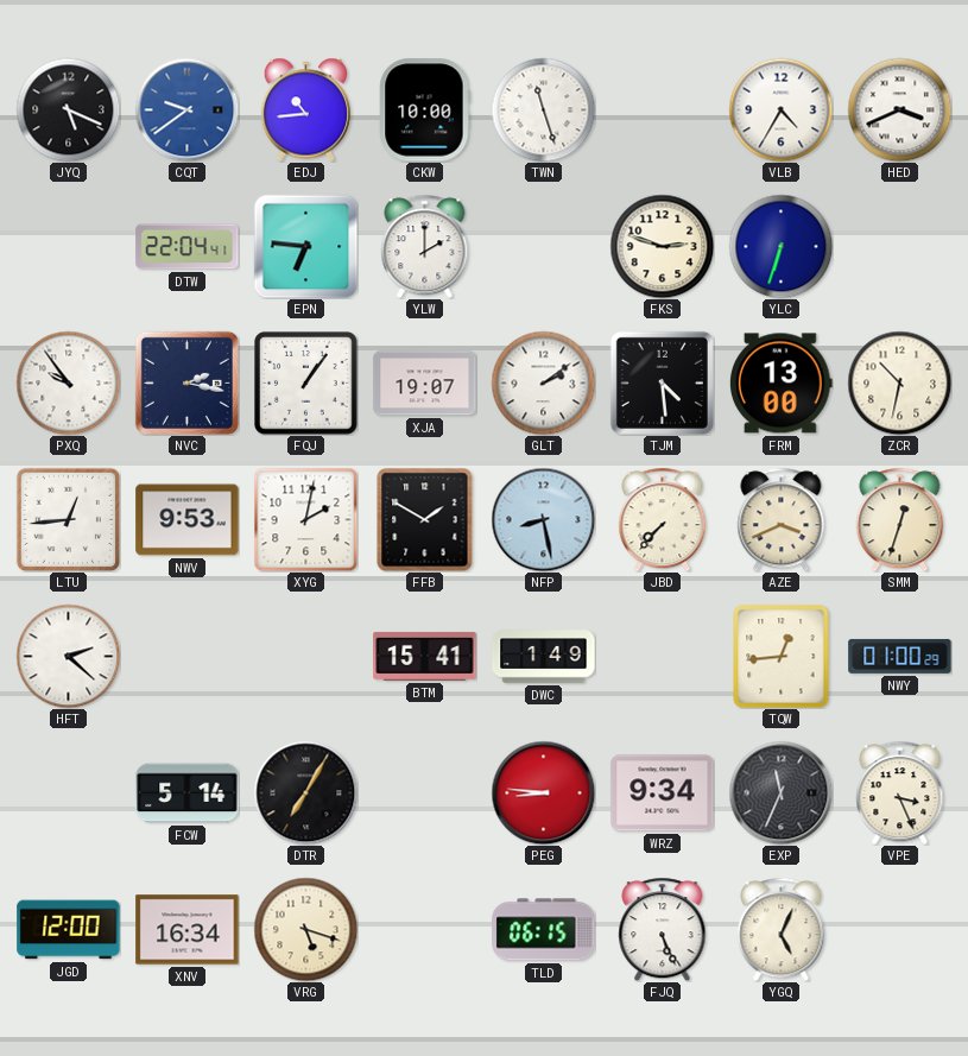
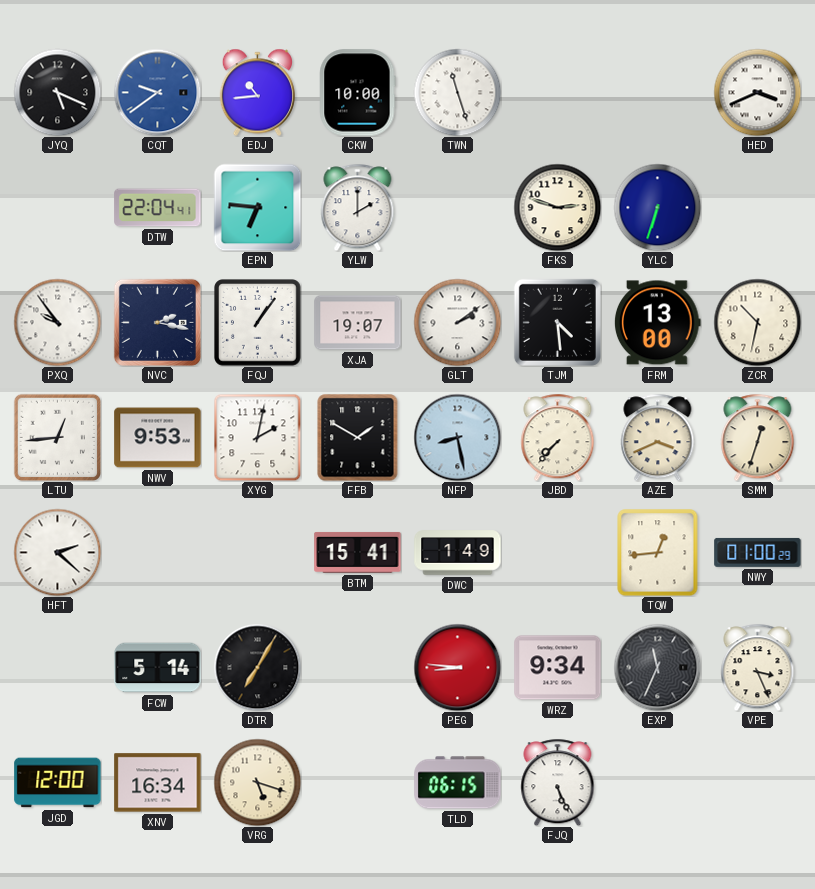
VLB: 4:35 -> none (780, 109)
YGQ: 5:04 -> none (782, 929)
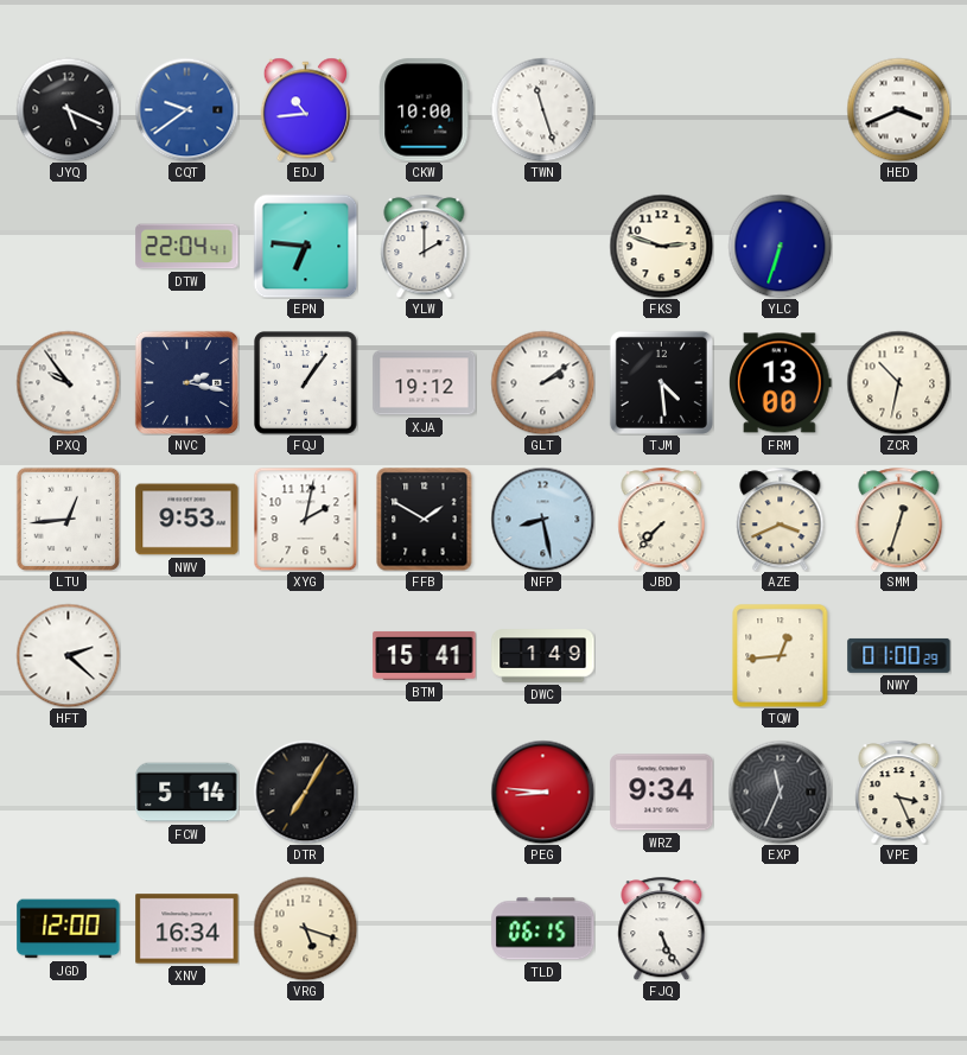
XJA: 19:07 -> 19:12 (425, 383)
